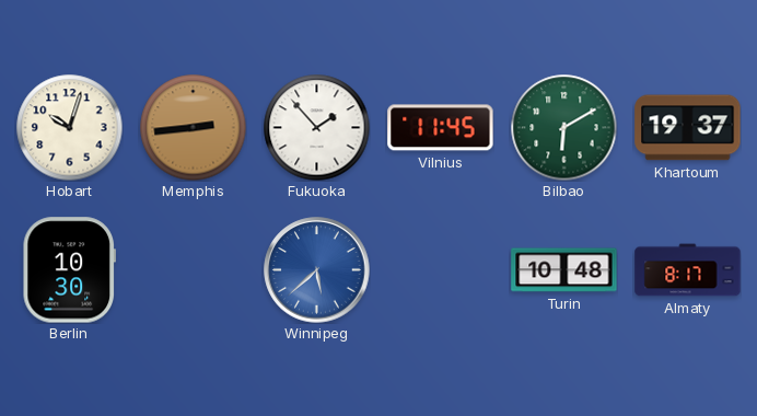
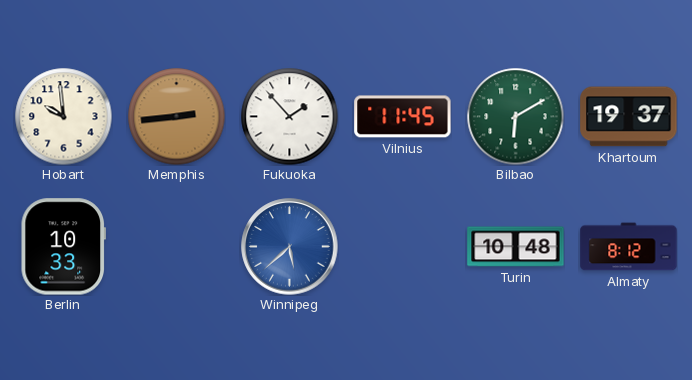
Hobart: 10:03 -> 9:59 (63, 116)
Berlin: 10:30 -> 10:33 (63, 247)
Almaty: 8:17 -> 8:12 (629, 247)
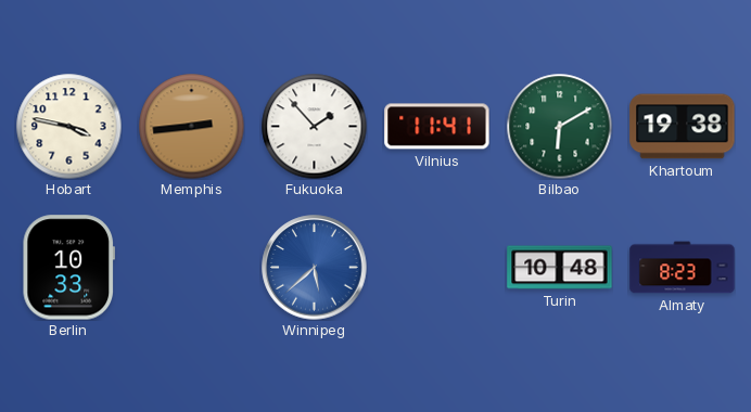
Hobart: 9:59 -> 3:47 (68, 126)
Vilnius: 11:45 -> 11:41 (437, 127)
Khartoum: 19:37 -> 19:38 (683, 127)
Almaty: 8:12 -> 8:23 (683, 268)
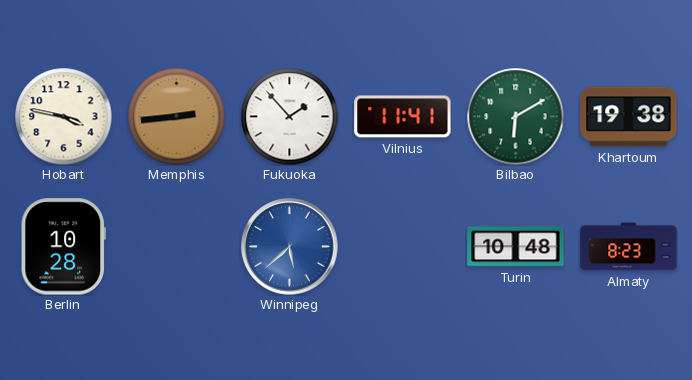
Berlin: 10:33 -> 10:28 (63, 247)
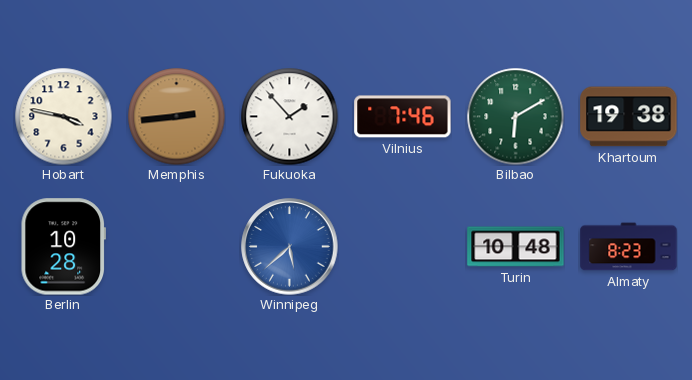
Vilnius: 11:41 -> 7:46 (403, 117)
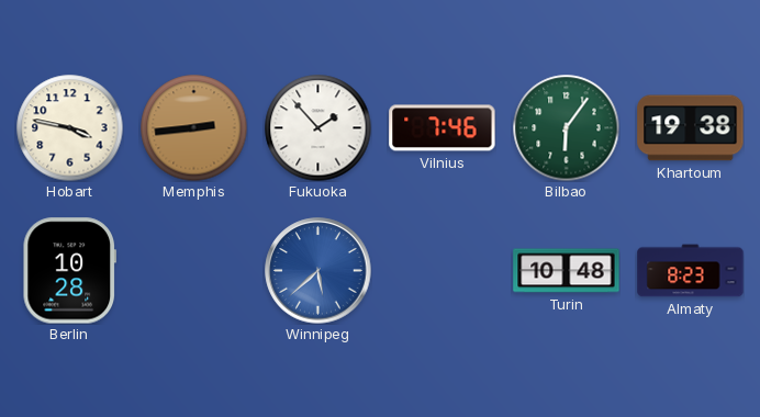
Bilbao: 6:10 -> 6:06 (566, 127)
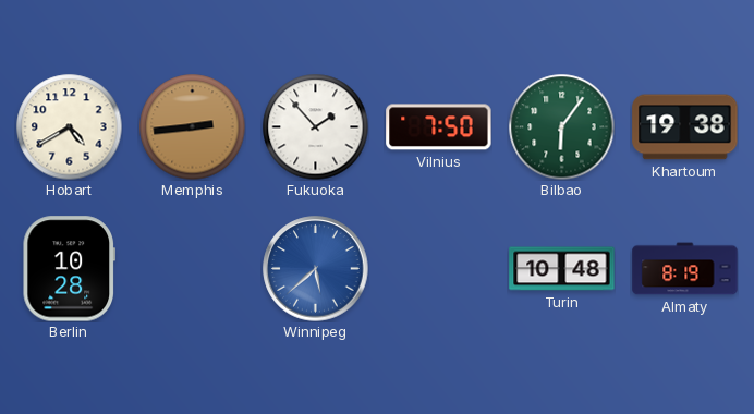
Hobart: 3:47 -> 4:40 (69, 126)
Vilnius: 7:46 -> 7:50 (439, 127)
Almaty: 8:23 -> 8:19 (685, 269)
